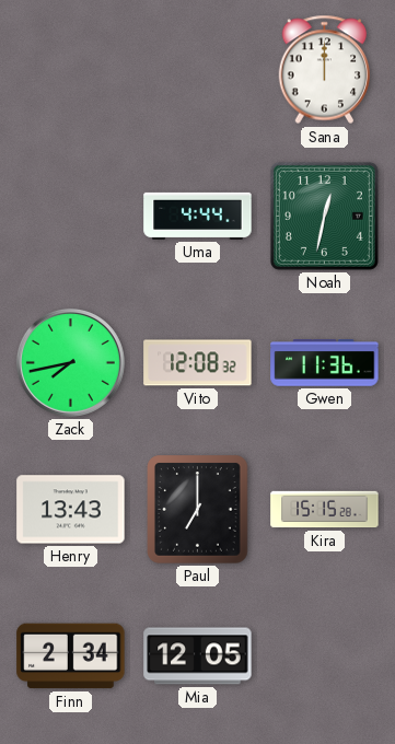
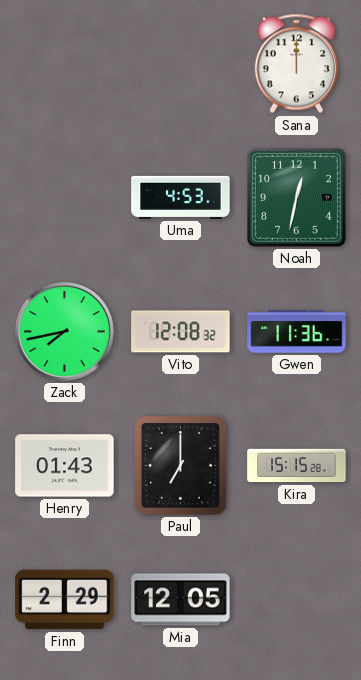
Uma: 4:44 -> 4:53 (181, 197)
Henry: 13:43 -> 01:43 (65, 466)
Finn: 2:34 -> 2:29 (65, 600)
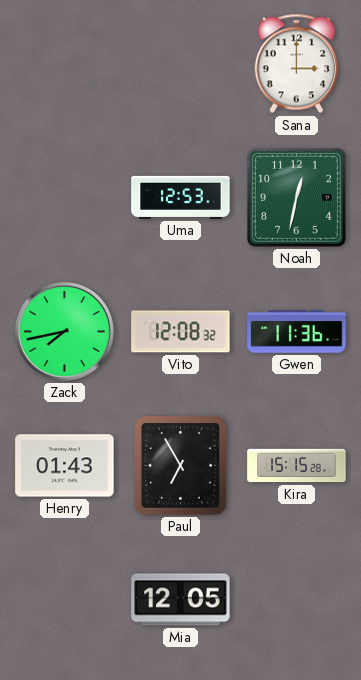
Sana: 12:00 -> 3:00 (297, 64)
Uma: 4:53 -> 12:53 (181, 197)
Paul: 7:00 -> 6:55 (181, 466)
Finn: 2:29 -> none (65, 600)
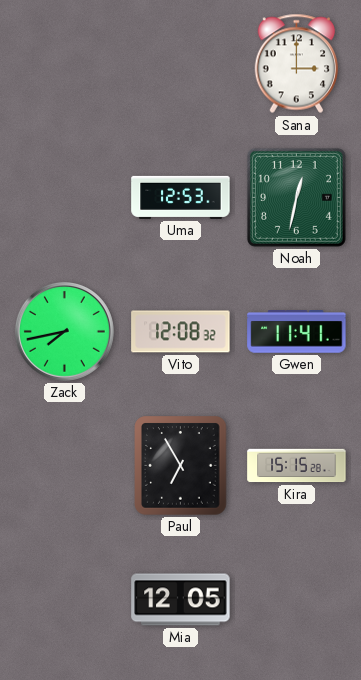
Gwen: 11:36 -> 11:41 (297, 332)
Henry: 01:43 -> none (65, 466)
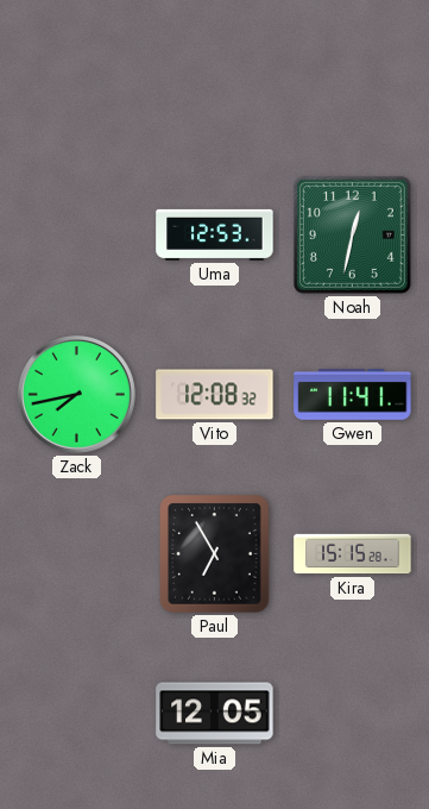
Sana: 3:00 -> none (297, 64)
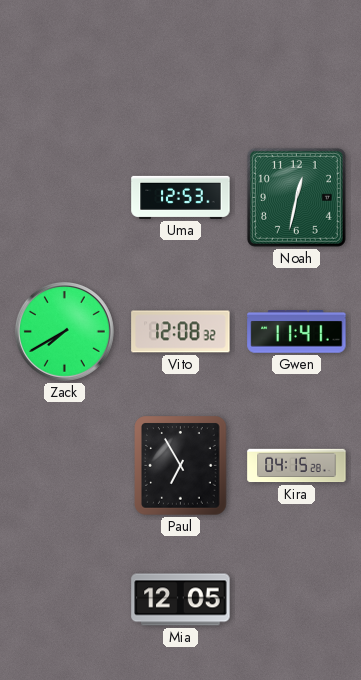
Zack: 7:43 -> 7:40 (64, 331)
Kira: 15:15 -> 04:15 (297, 466)
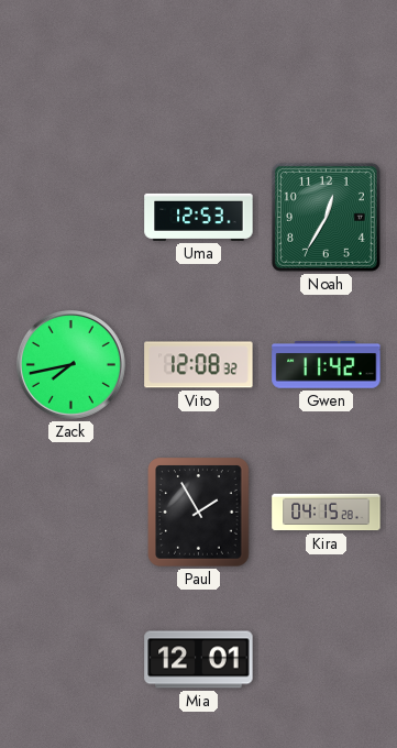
Noah: 12:32 -> 12:35 (326, 217)
Zack: 7:40 -> 7:43 (70, 364)
Gwen: 11:41 -> 11:42 (327, 365)
Paul: 6:55 -> 1:55 (199, 513)
Mia: 12:05 -> 12:01 (199, 660)
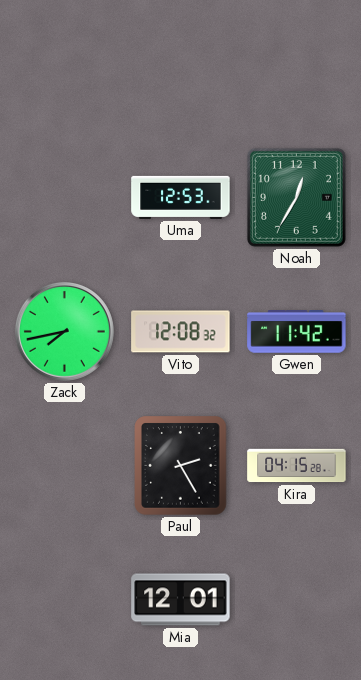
Paul: 1:55 -> 2:25 (181, 466)
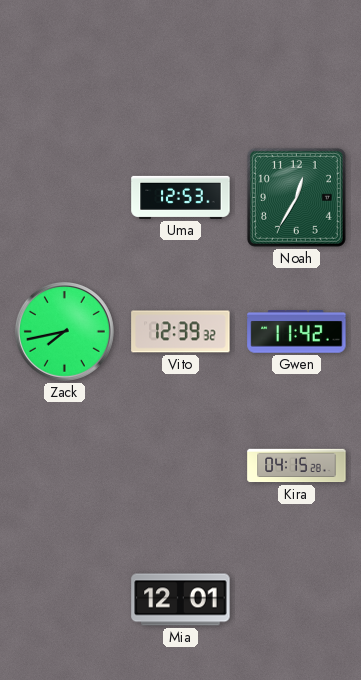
Vito: 12:08 -> 12:39 (181, 332)
Paul: 2:25 -> none (181, 466)
